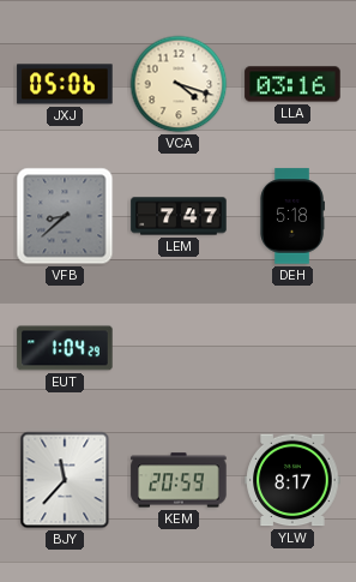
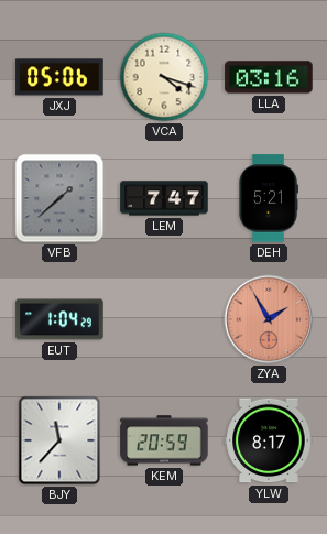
VFB: 8:38 -> 1:38 (59, 198)
DEH: 5:18 -> 5:21 (269, 198)
ZYA: none -> 1:55 (269, 319)
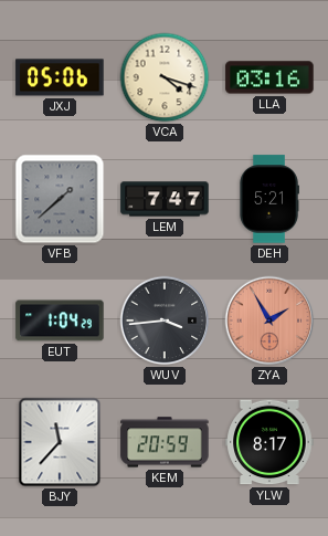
WUV: none -> 3:44 (165, 320)
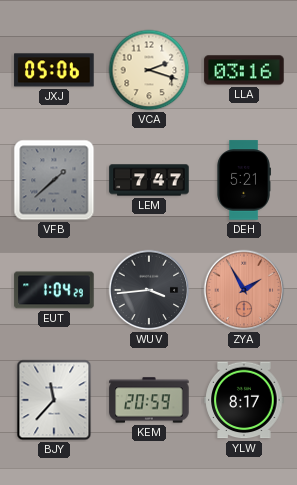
VCA: 4:18 -> 2:18 (149, 70)
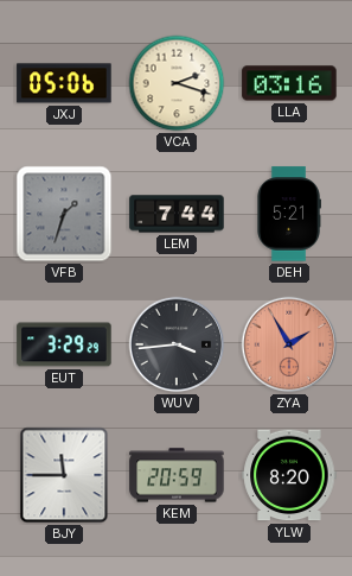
VFB: 1:38 -> 1:33 (64, 214)
LEM: 7:47 -> 7:44 (177, 214)
EUT: 1:04 -> 3:29 (64, 344)
BJY: 11:37 -> 11:45 (64, 475)
YLW: 8:17 -> 8:20 (289, 475)
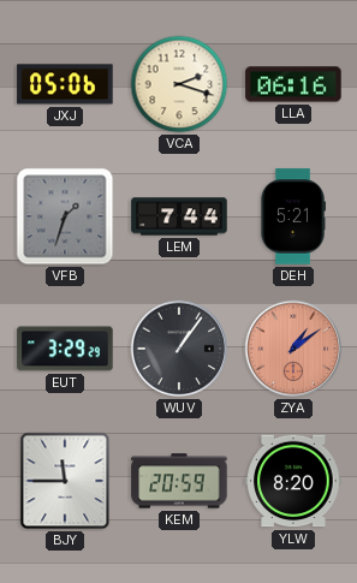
LLA: 03:16 -> 06:16 (293, 84)
WUV: 3:44 -> 1:06 (179, 349)
ZYA: 1:55 -> 1:09 (293, 349)
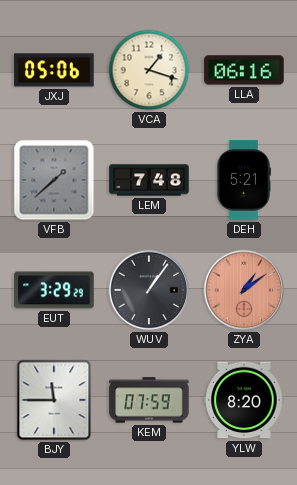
VCA: 2:18 -> 1:18 (149, 70)
VFB: 1:33 -> 1:38 (54, 180)
LEM: 7:44 -> 7:48 (149, 180)
KEM: 20:59 -> 07:59 (149, 400)
